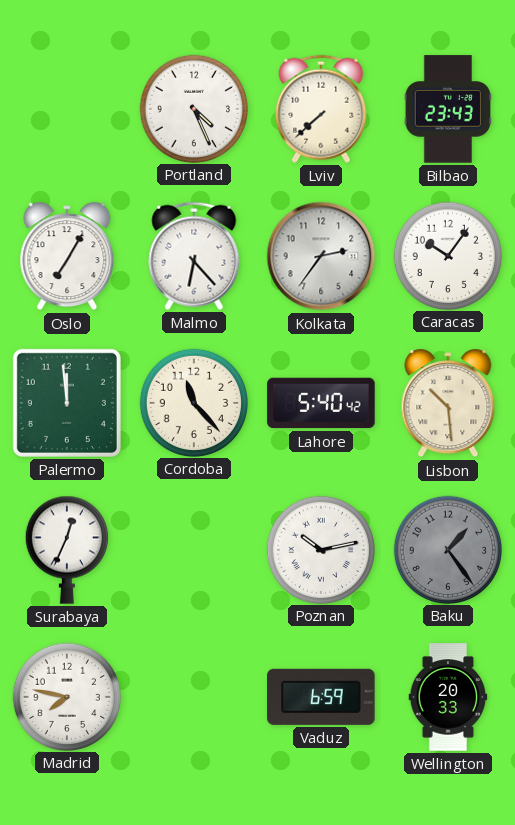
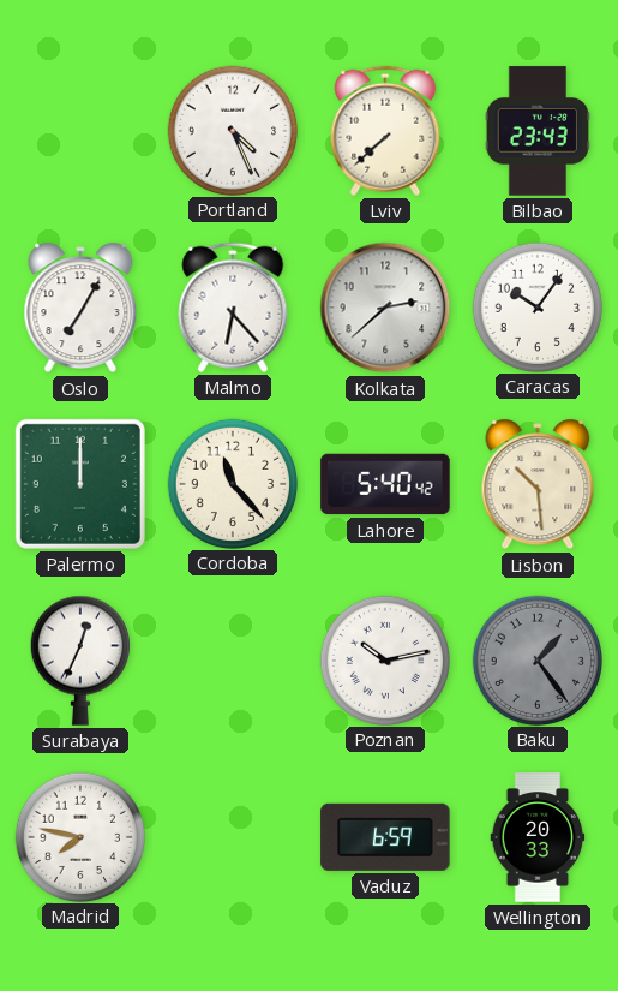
Kolkata: 2:36 -> 2:38 (385, 308)
Palermo: 11:59 -> 12:00 (80, 484)
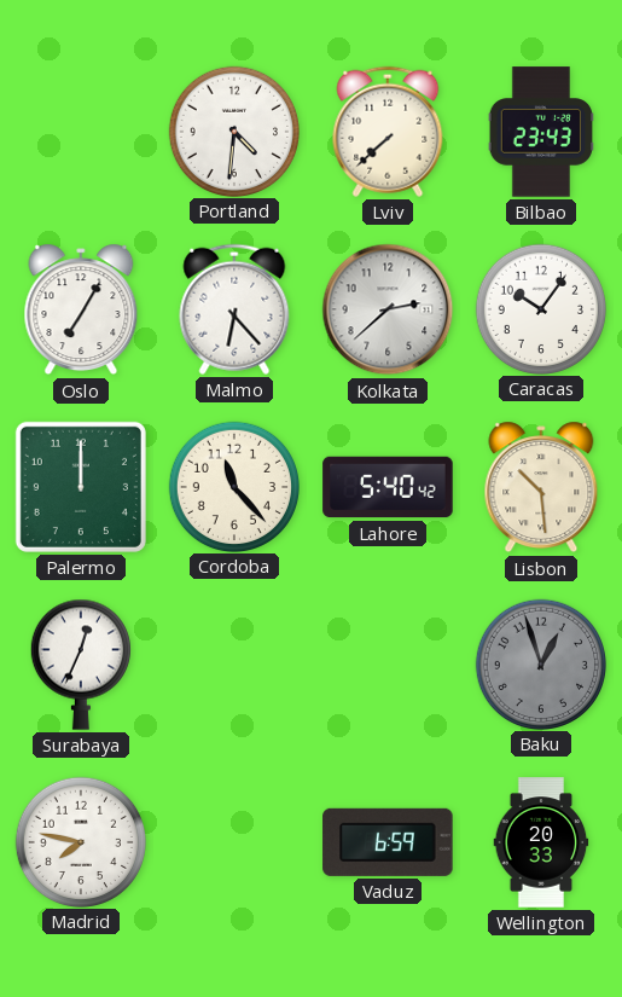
Portland: 4:26 -> 4:31 (233, 131)
Poznan: 10:13 -> none (384, 659)
Baku: 1:24 -> 12:57 (540, 663)
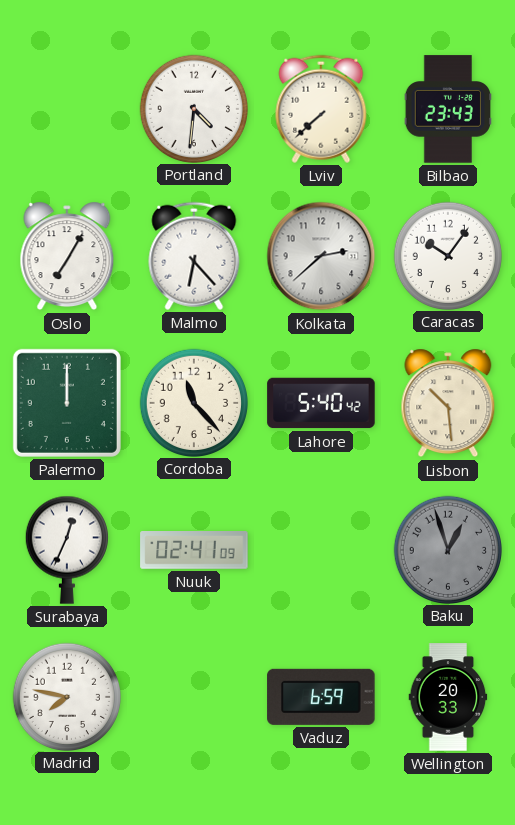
Nuuk: none -> 02:41 (194, 551)
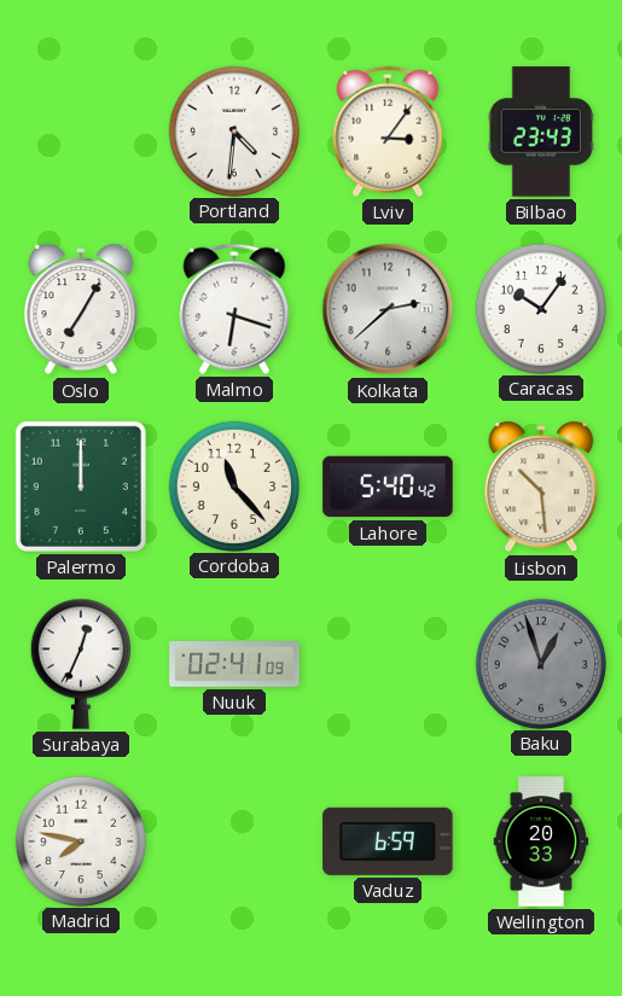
Lviv: 7:38 -> 3:06 (388, 132)
Malmo: 6:23 -> 6:18 (234, 309)
